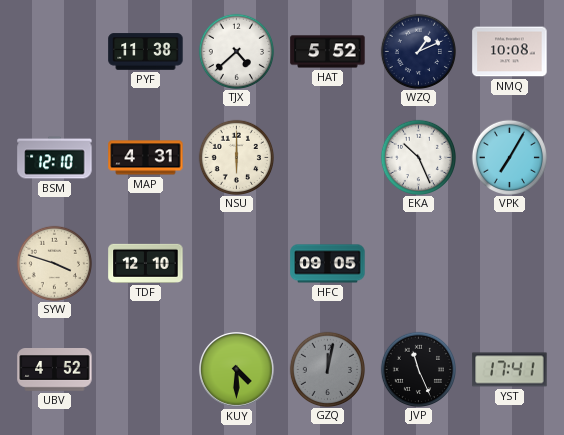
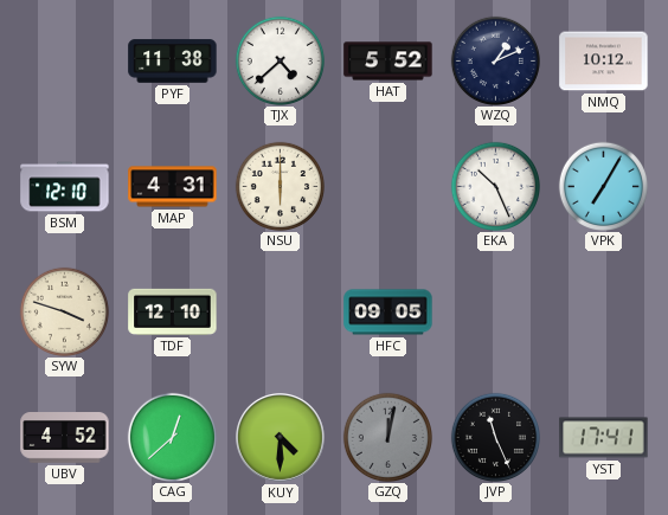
NMQ: 10:08 -> 10:12 (604, 62)
CAG: none -> 12:38 (172, 437)
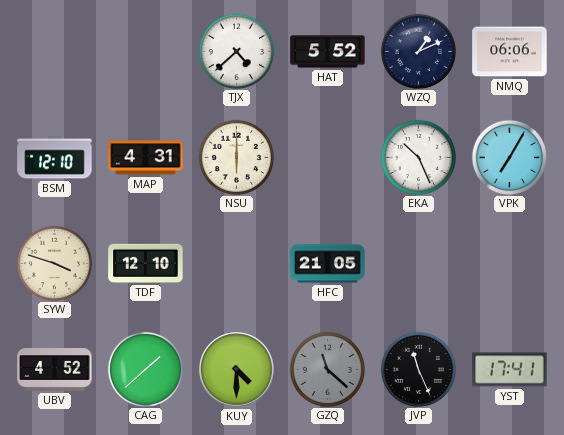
PYF: 11:38 -> none (173, 62)
NMQ: 10:12 -> 06:06 (510, 52)
HFC: 09:05 -> 21:05 (328, 264)
CAG: 12:38 -> 1:38 (145, 369)
GZQ: 12:02 -> 11:22 (327, 369)
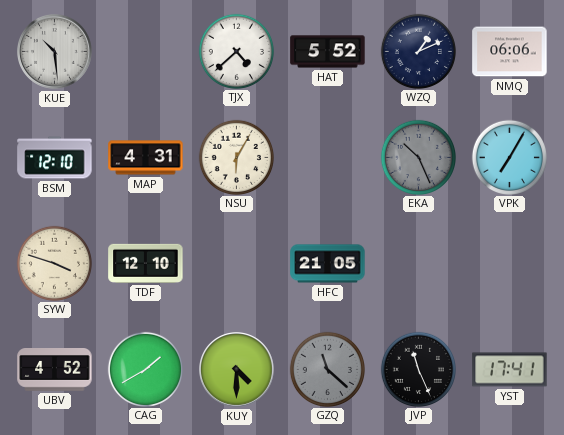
KUE: none -> 10:29 (55, 52)
NSU: 6:00 -> 6:05 (236, 157)
EKA dial: white -> grey (418, 157)
CAG: 1:38 -> 1:40 (145, 369)
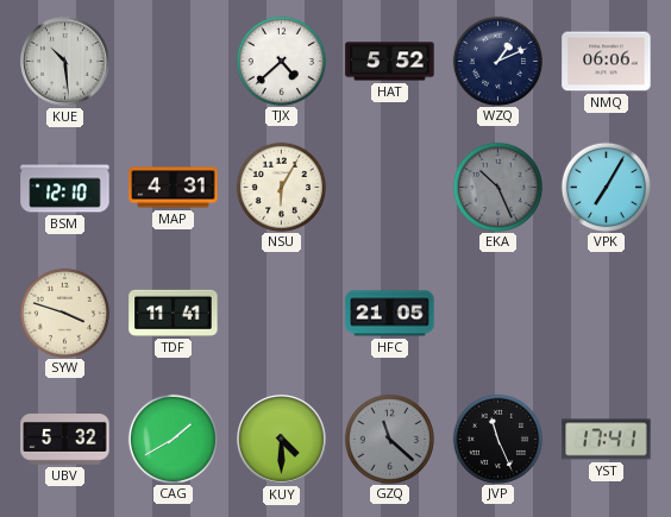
TDF: 12:10 -> 11:41 (174, 313)
UBV: 4:52 -> 5:32 (65, 440)
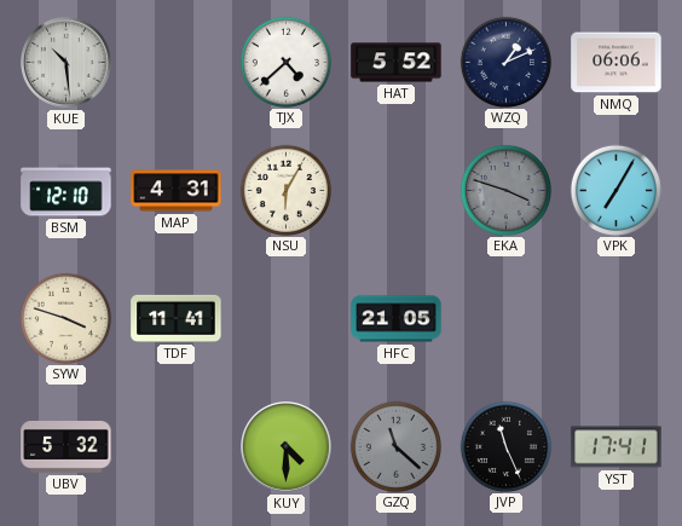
EKA: 10:26 -> 3:48 (505, 190)
CAG: 1:40 -> none (173, 439)
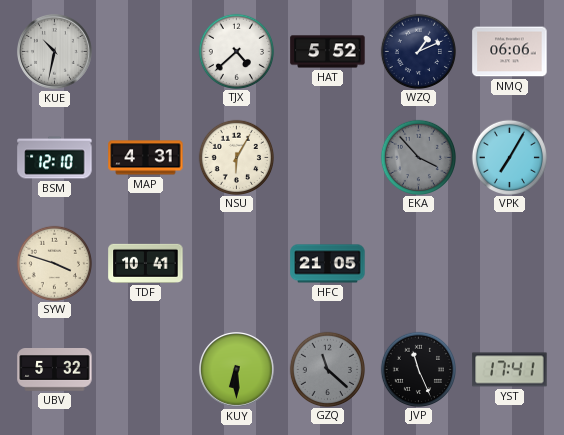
KUE: 10:29 -> 10:32 (55, 52)
EKA: 3:48 -> 3:53 (418, 157)
TDF: 11:41 -> 10:41 (146, 263)
KUY: 4:30 -> 6:30 (237, 370)
